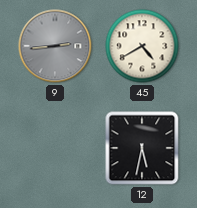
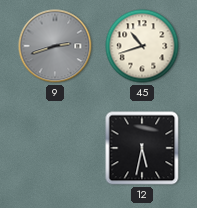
9: 2:44 -> 2:42 (55, 46)
45: 4:40 -> 10:42 (142, 46)
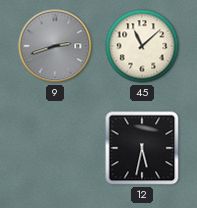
45: 10:42 -> 11:08 (142, 46)
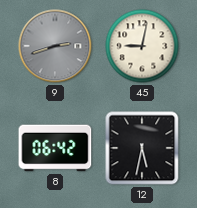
45: 11:08 -> 9:02 (142, 46)
8: none -> 06:42 (55, 148)
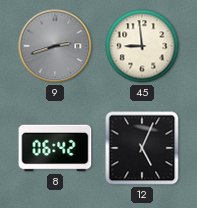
45: 9:02 -> 8:59 (142, 46)
12: 5:32 -> 5:04 (142, 148)
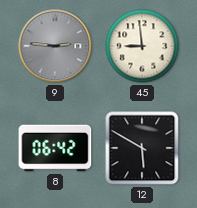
9: 2:42 -> 2:46 (55, 46)
12: 5:04 -> 5:50 (142, 148)
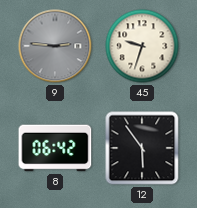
45: 8:59 -> 9:33 (142, 46)
12: 5:50 -> 5:54 (142, 148)
